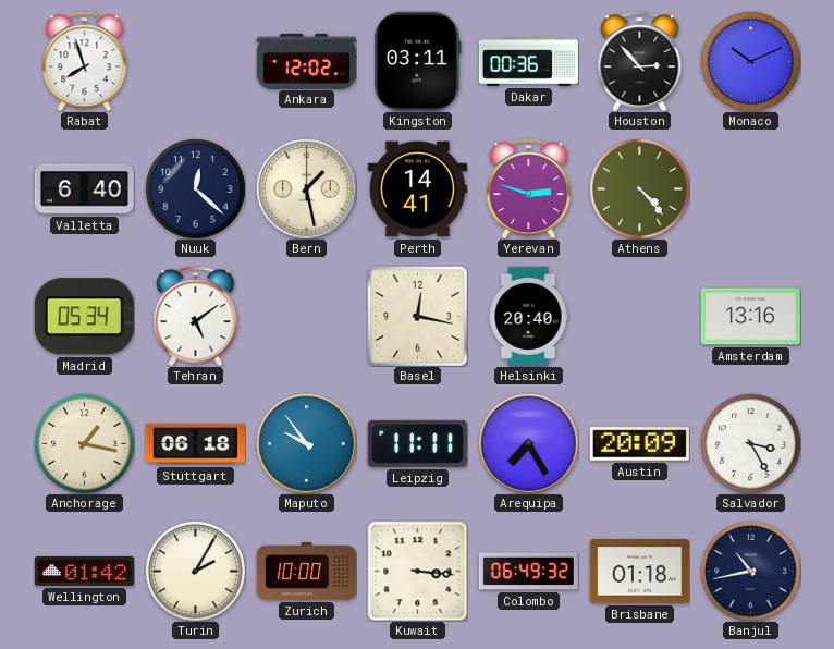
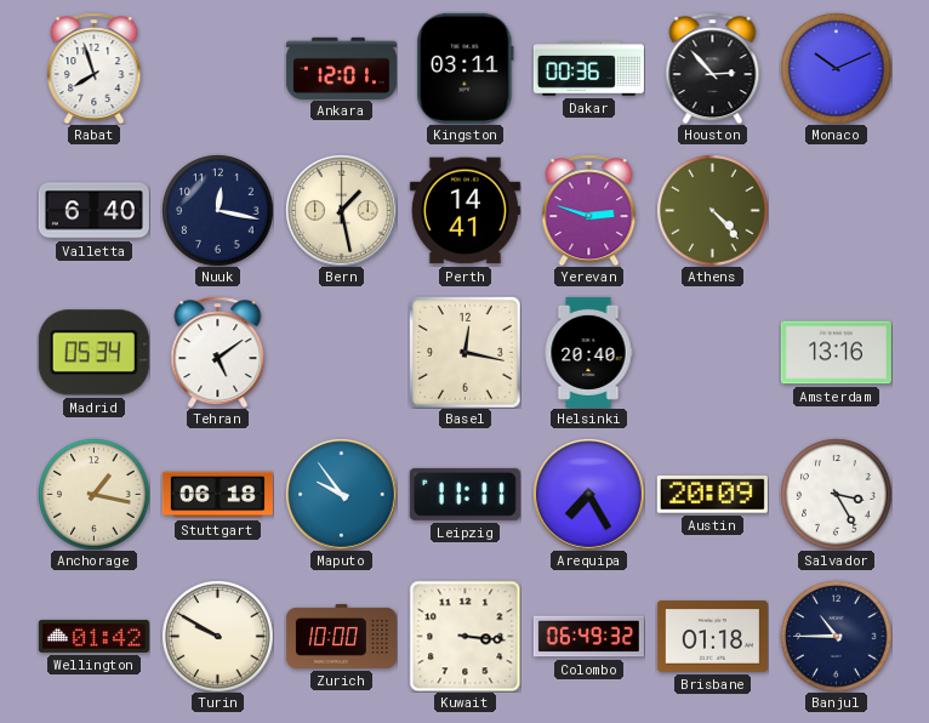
Ankara: 12:02 -> 12:01 (341, 68)
Nuuk: 12:22 -> 12:17 (217, 210)
Turin: 2:05 -> 9:50 (217, 636)
Banjul: 10:43 -> 10:45 (836, 636)
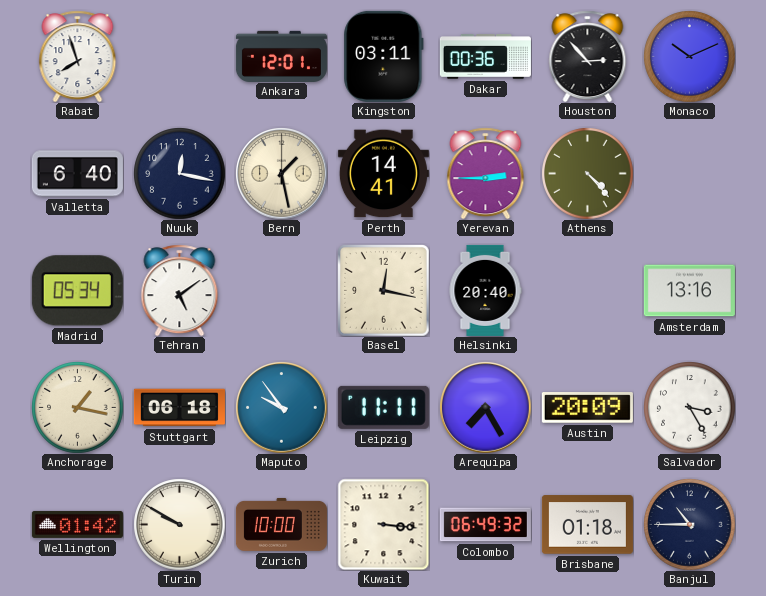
Yerevan: 2:48 -> 2:45 (486, 173)
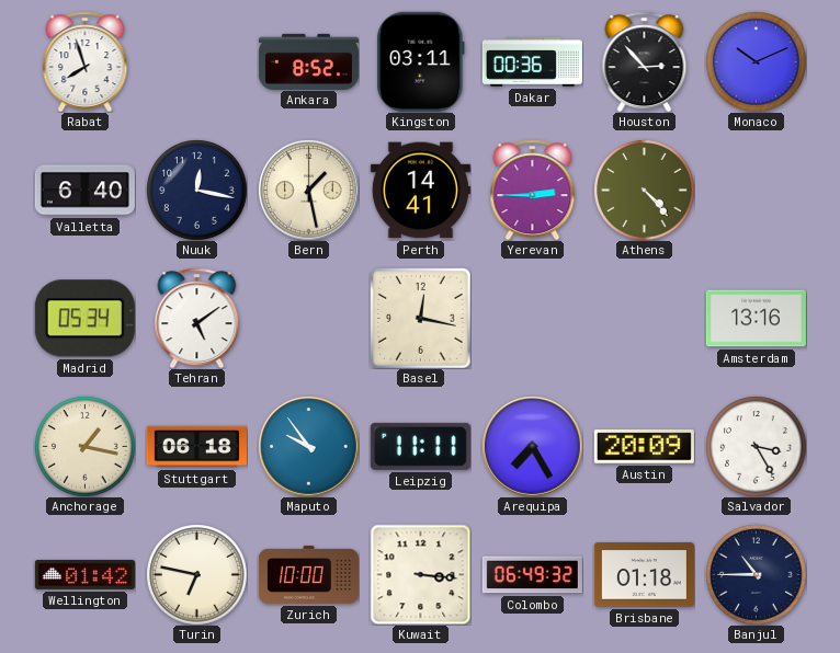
Ankara: 12:01 -> 8:52 (308, 61)
Helsinki: 20:40 -> none (485, 290)
Turin: 9:50 -> 6:47 (196, 574)
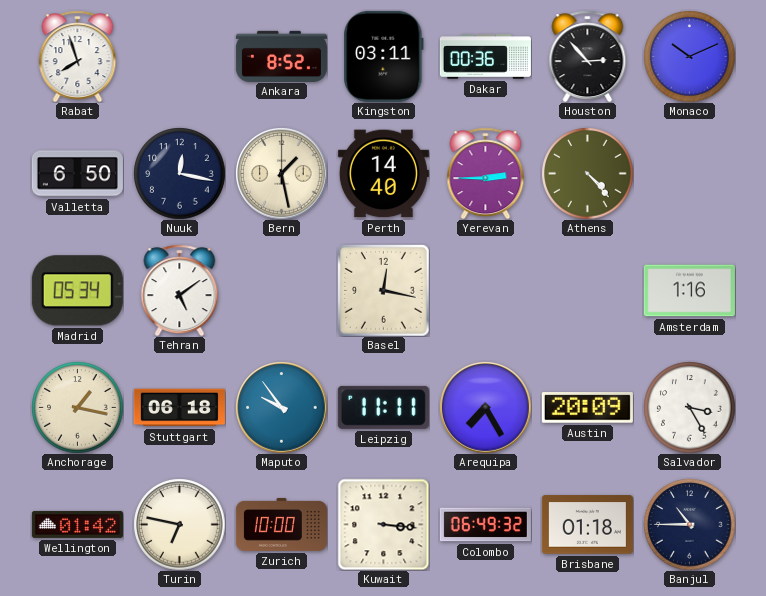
Valletta: 6:40 -> 6:50 (77, 174)
Perth: 14:41 -> 14:40 (383, 174)
Amsterdam: 13:16 -> 1:16 (689, 291)
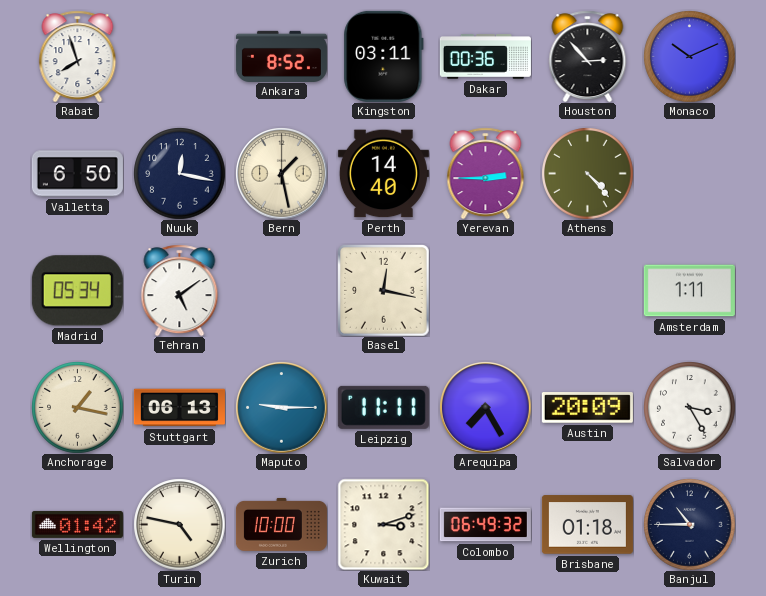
Amsterdam: 1:16 -> 1:11 (689, 291)
Stuttgart: 06:18 -> 06:13 (179, 408)
Maputo: 9:54 -> 9:15 (281, 407)
Turin: 6:47 -> 4:47 (179, 524)
Kuwait: 3:16 -> 3:12 (383, 524)
